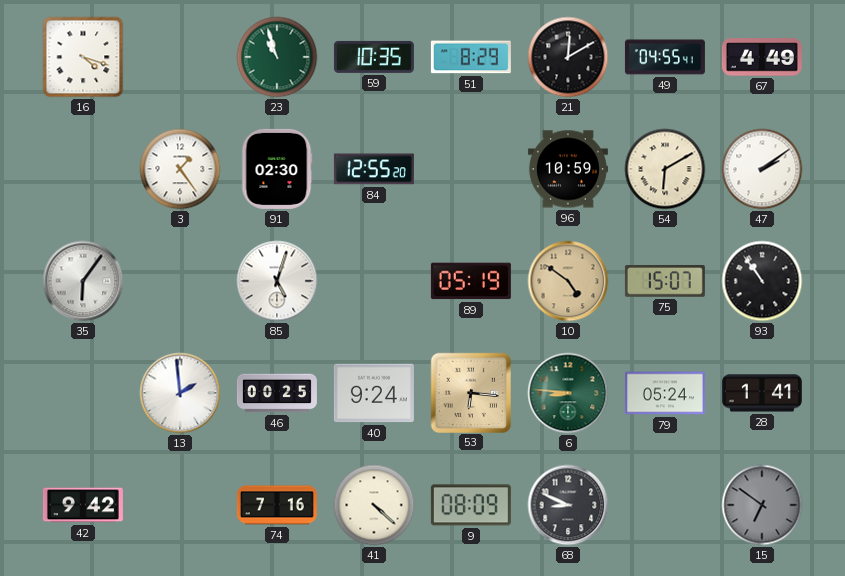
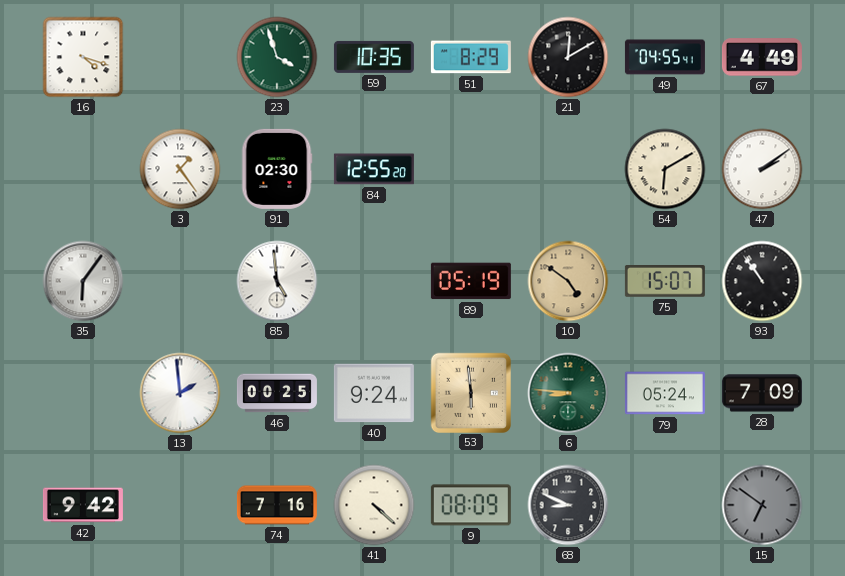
23: 10:57 -> 3:57 (277, 57)
96: 10:59 -> none (568, 169)
85: 5:03 -> 4:59 (277, 281)
53: 6:16 -> 5:59 (470, 392)
28: 1:41 -> 7:09 (762, 393)
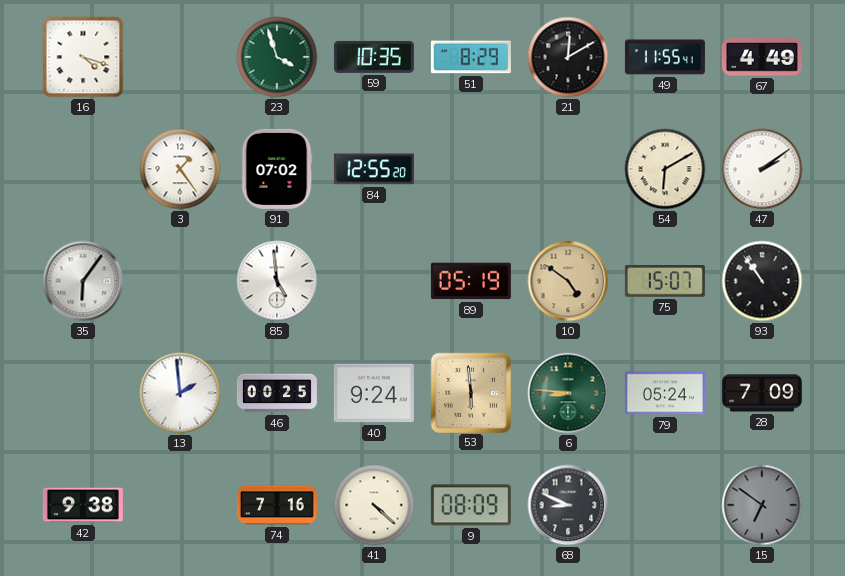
49: 04:55 -> 11:55 (665, 57)
91: 02:30 -> 07:02 (277, 169)
42: 9:42 -> 9:38 (83, 505)
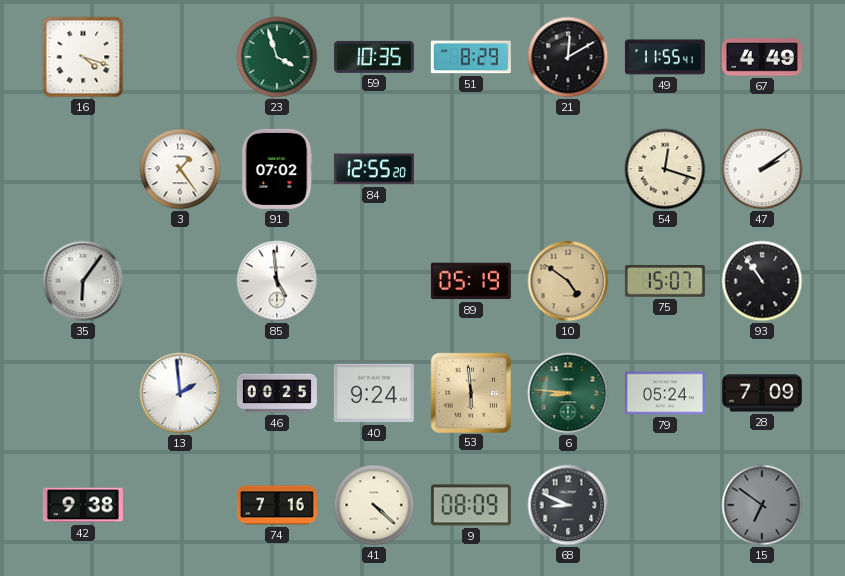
54: 6:10 -> 12:18 (665, 169)
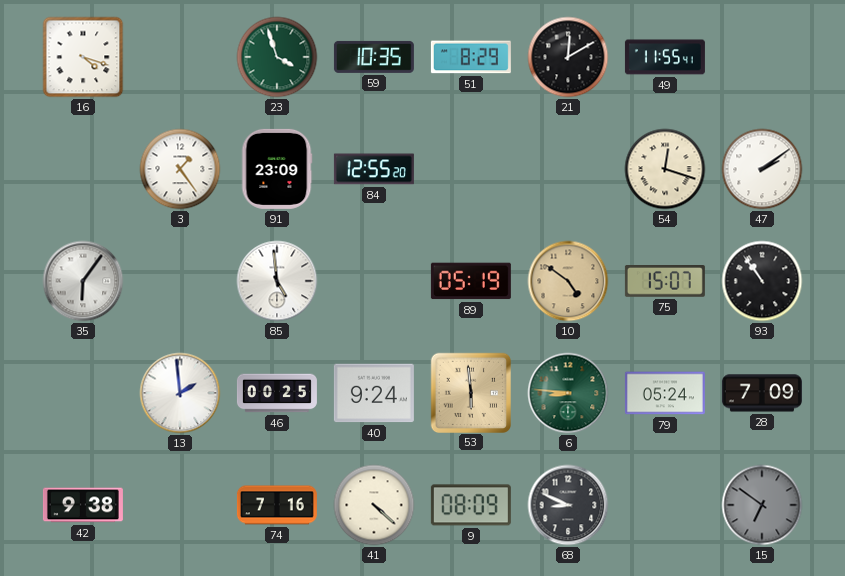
67: 4:49 -> none (762, 57)
91: 07:02 -> 23:09 (277, 169)
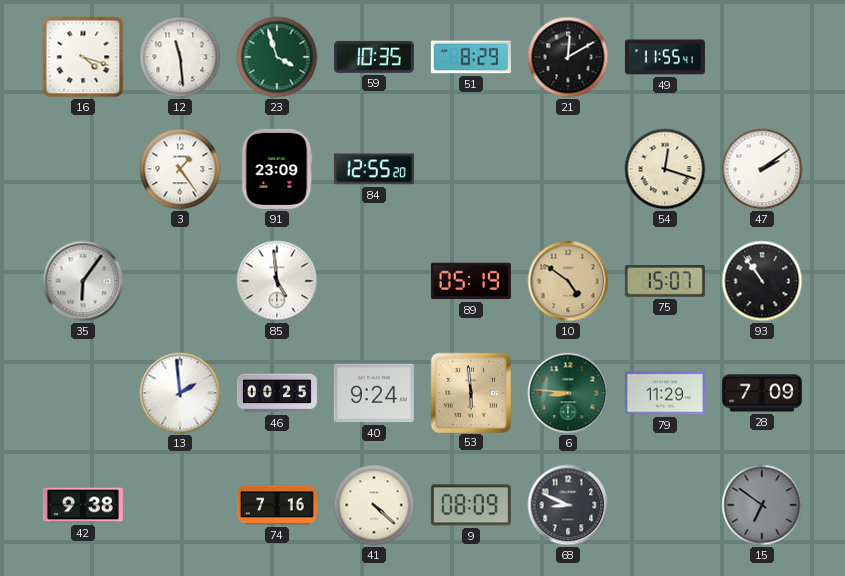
12: none -> 11:29 (180, 57)
79: 05:24 -> 11:29 (665, 393)
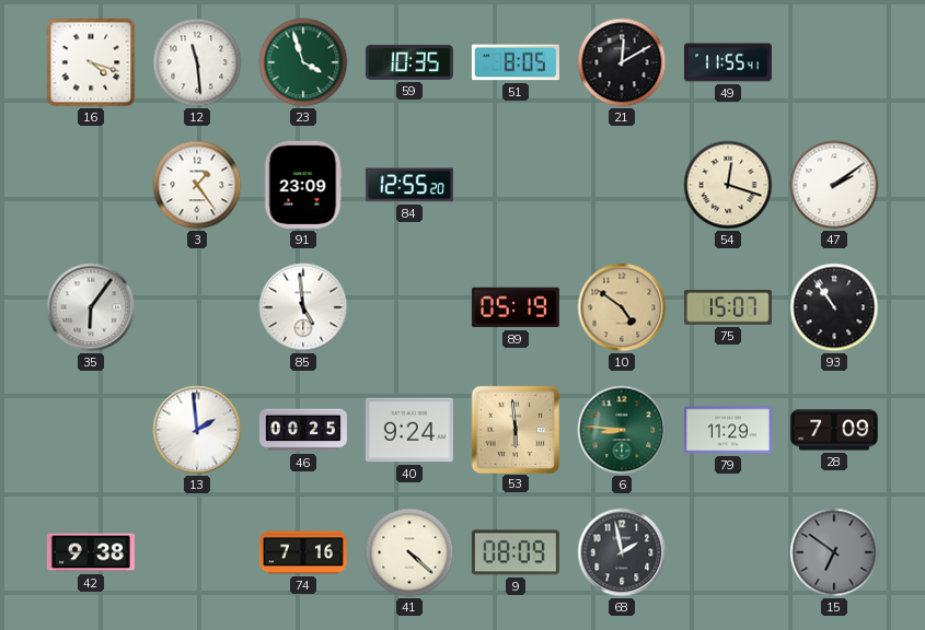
51: 8:29 -> 8:05 (516, 62)
68: 8:49 -> 1:58 (622, 552)
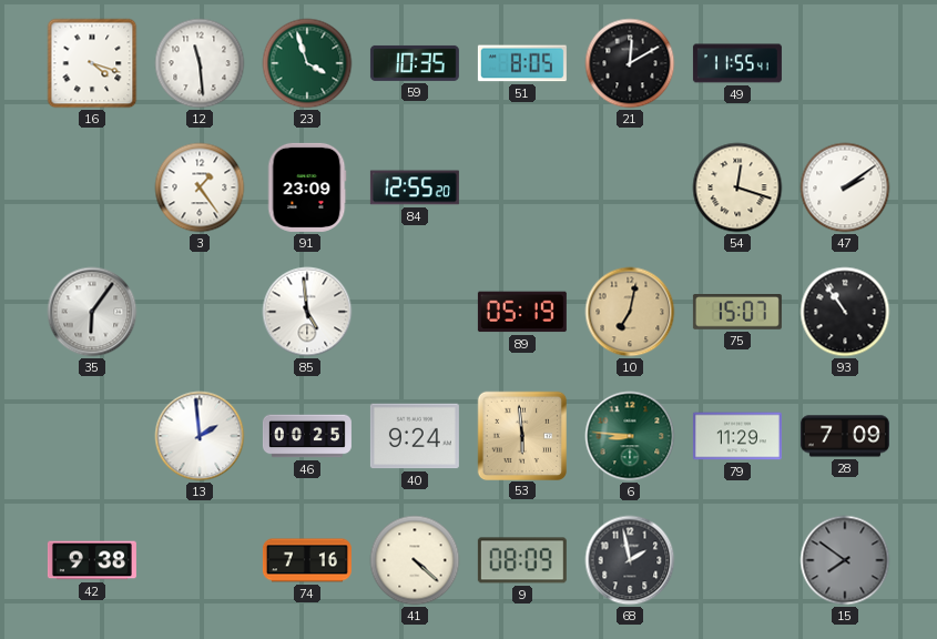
10: 4:51 -> 7:02 (630, 312)
15: 6:51 -> 7:51 (845, 560)
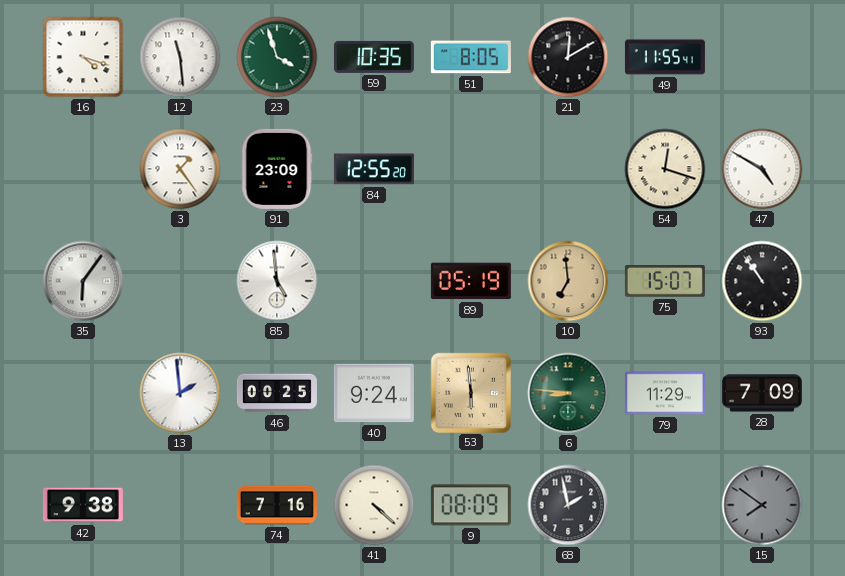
47: 2:09 -> 4:50 (762, 169)
10: 7:02 -> 6:59 (568, 281)
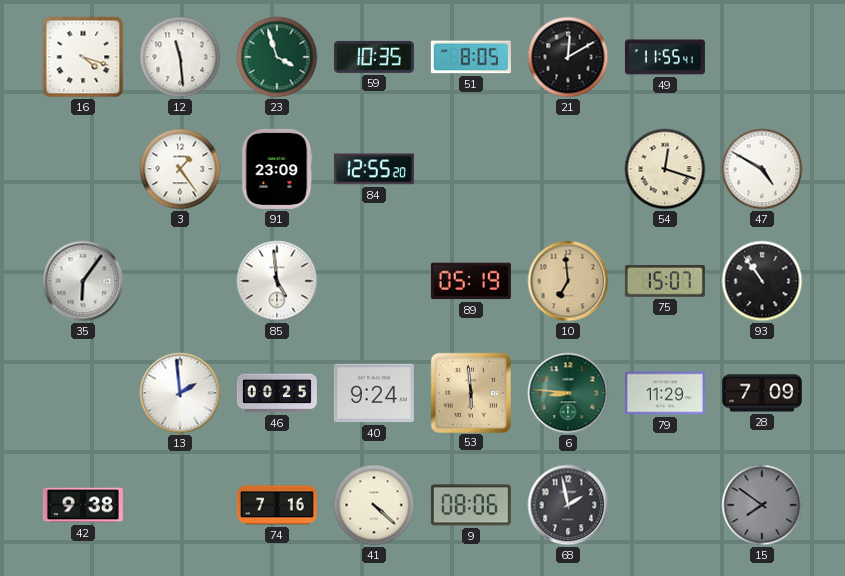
9: 08:09 -> 08:06 (471, 505)
